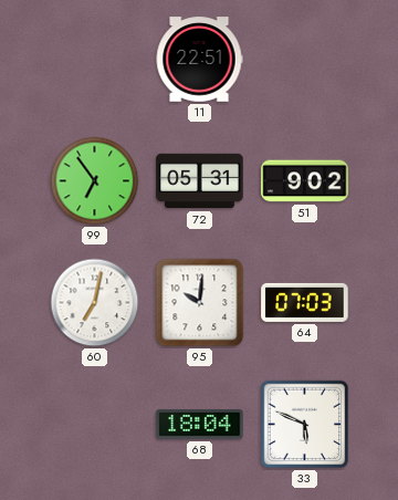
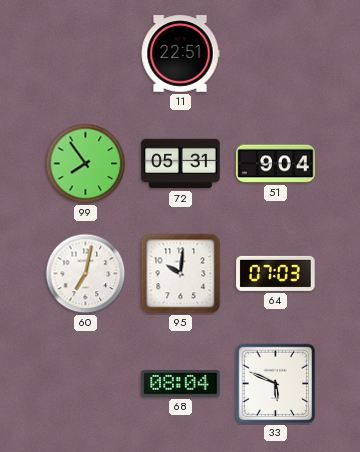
99: 6:54 -> 7:54 (86, 164)
51: 9:02 -> 9:04 (276, 164)
68: 18:04 -> 08:04 (181, 384)
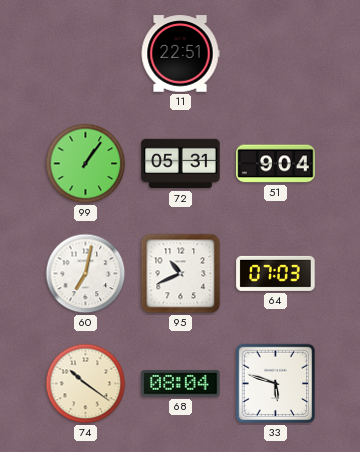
99: 7:54 -> 1:06 (86, 164)
95: 10:01 -> 10:41 (181, 274)
74: none -> 10:21 (86, 384)
33: 5:49 -> 5:48 (276, 384)
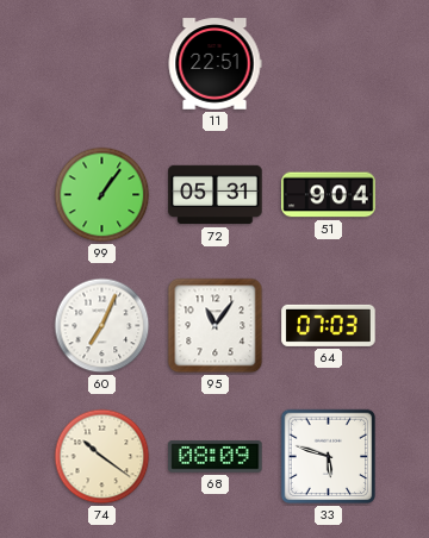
60: 7:02 -> 7:04 (102, 326)
95: 10:41 -> 11:06 (216, 326)
68: 08:04 -> 08:09 (216, 457)
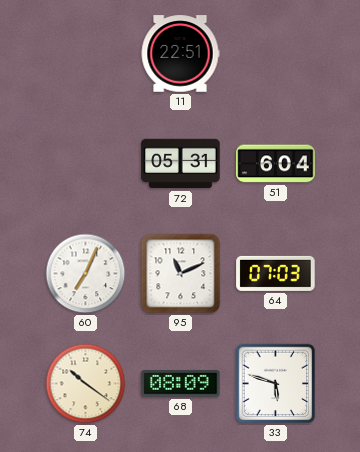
99: 1:06 -> none (102, 195)
51: 9:04 -> 6:04 (276, 164)
95: 11:06 -> 11:11 (181, 274)
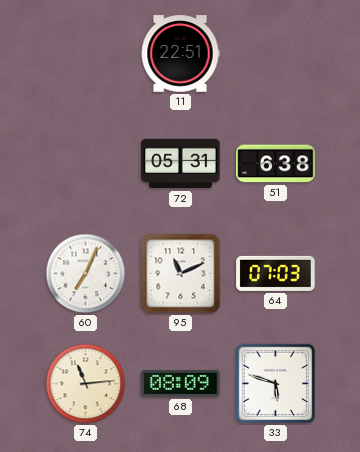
51: 6:04 -> 6:38 (276, 164)
74: 10:21 -> 11:14 (86, 384)
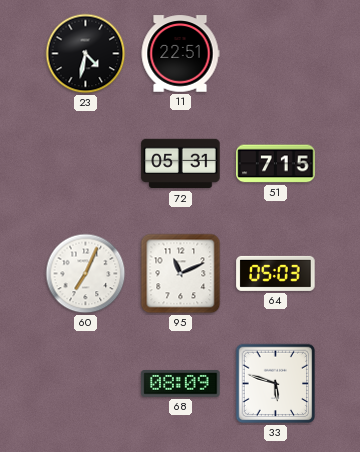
23: none -> 4:32 (86, 54)
51: 6:38 -> 7:15 (276, 164)
64: 07:03 -> 05:03 (276, 273)
74: 11:14 -> none (86, 384)
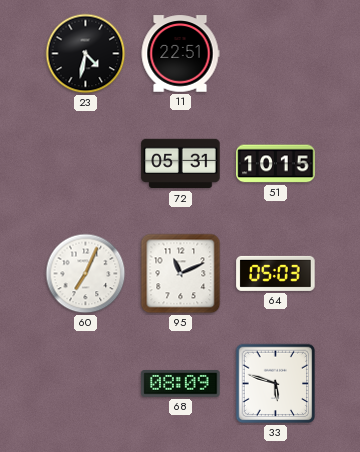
51: 7:15 -> 10:15 (276, 164)
